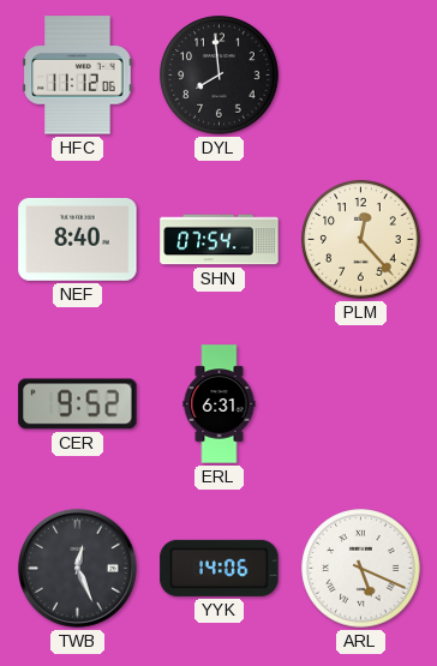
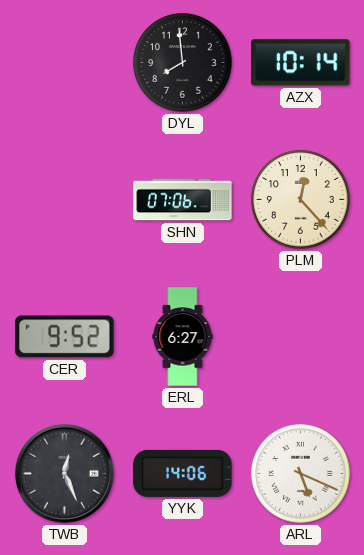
HFC: 11:12 -> none (78, 76)
AZX: none -> 10:14 (301, 63)
NEF: 8:40 -> none (78, 239)
SHN: 07:54 -> 07:06 (183, 200)
ERL: 6:31 -> 6:27 (183, 337)
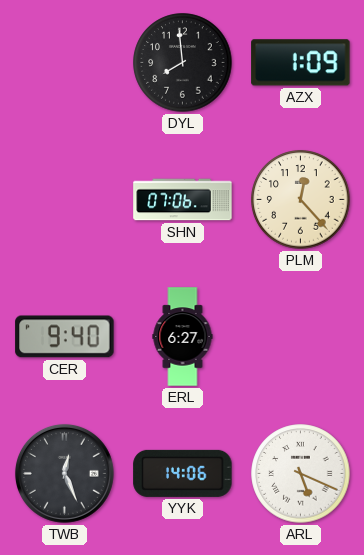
AZX: 10:14 -> 1:09 (301, 63)
CER: 9:52 -> 9:40 (65, 337)
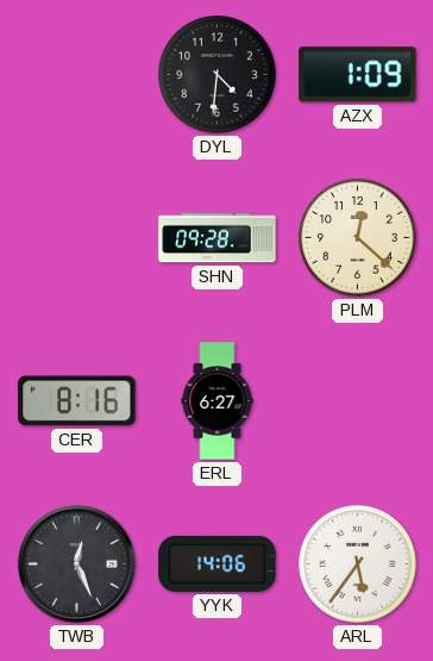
DYL: 7:59 -> 4:31 (218, 75)
SHN: 07:06 -> 09:28 (218, 238)
PLM: 12:23 -> 12:22 (358, 238)
CER: 9:40 -> 8:16 (77, 401)
ARL: 5:19 -> 5:36 (358, 565)
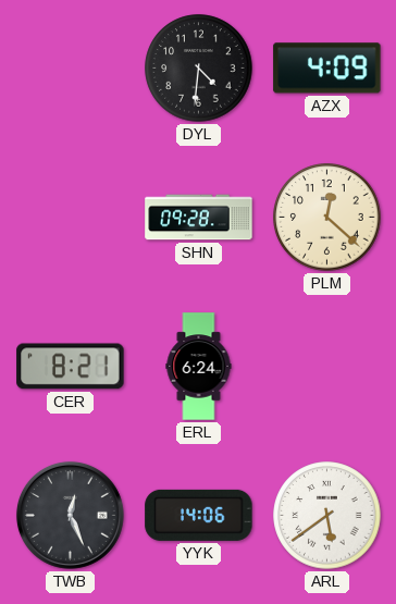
AZX: 1:09 -> 4:09 (327, 69)
CER: 8:16 -> 8:21 (71, 367)
ERL: 6:27 -> 6:24 (199, 367)
ARL: 5:36 -> 5:39 (327, 516)
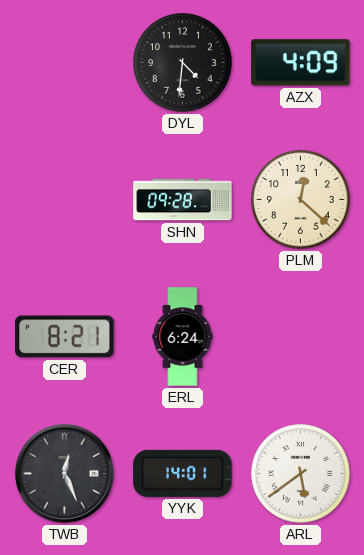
YYK: 14:06 -> 14:01 (183, 473)
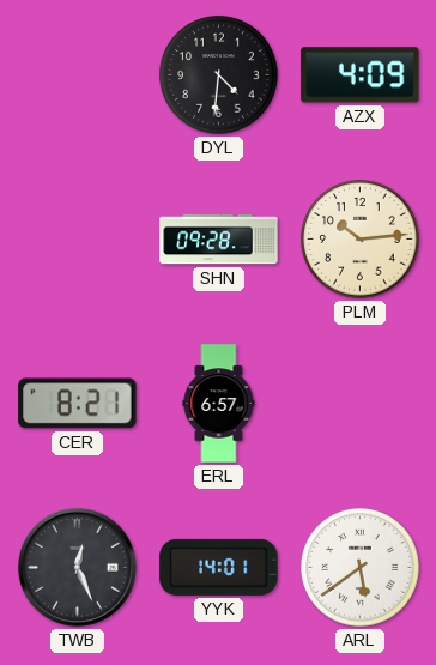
PLM: 12:22 -> 10:14 (361, 240)
ERL: 6:24 -> 6:57 (219, 404)
